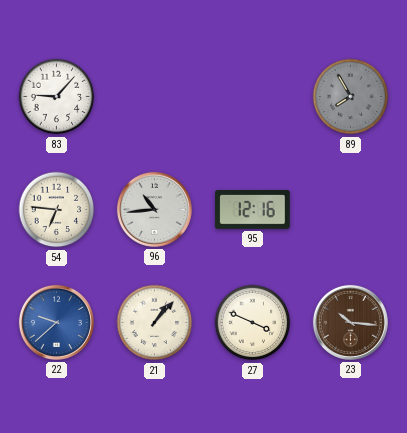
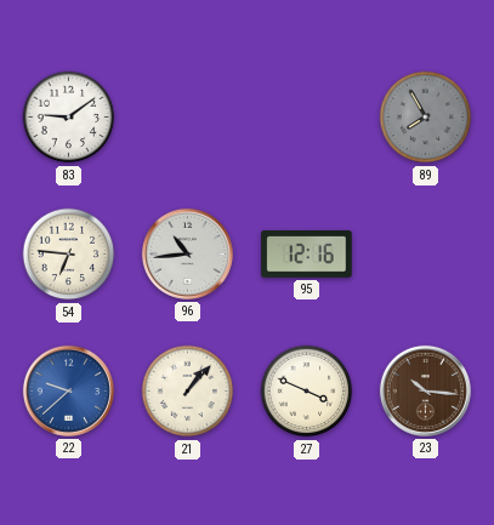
83: 9:07 -> 9:09 (69, 118)
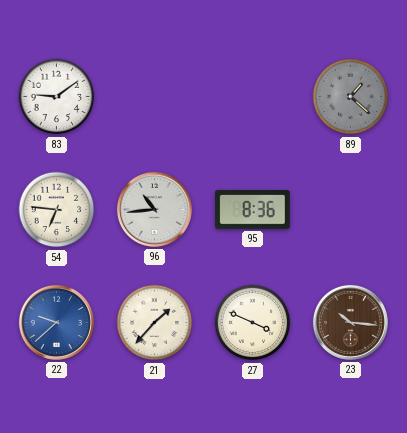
89: 7:55 -> 1:22 (351, 97)
95: 12:16 -> 8:36 (253, 210)
21: 1:07 -> 1:37 (155, 323)
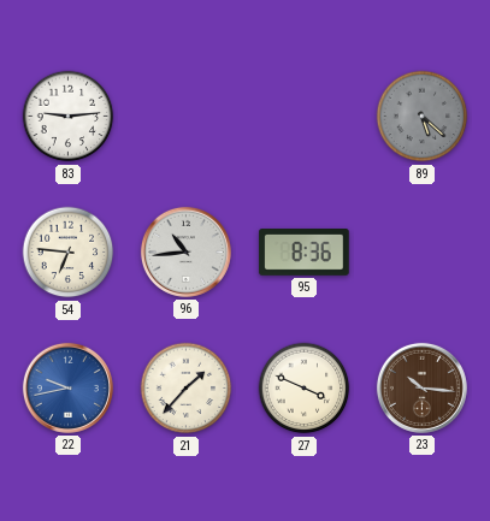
83: 9:09 -> 9:14 (69, 117)
89: 1:22 -> 5:22 (423, 117)
22: 9:38 -> 9:43 (67, 387)
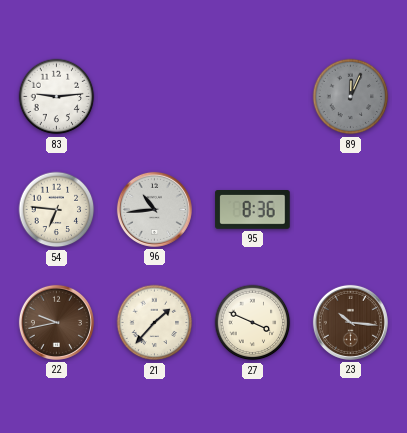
89: 5:22 -> 12:04 (351, 97)
22 dial: blue -> brown (56, 322)
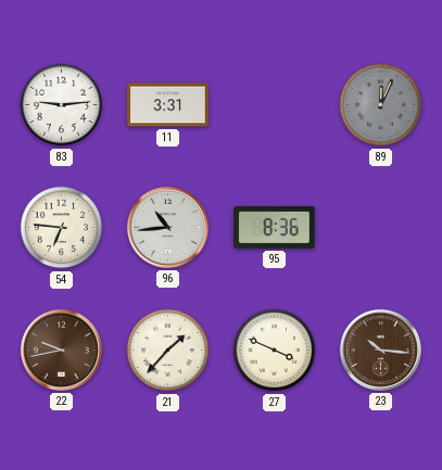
11: none -> 3:31 (168, 105)
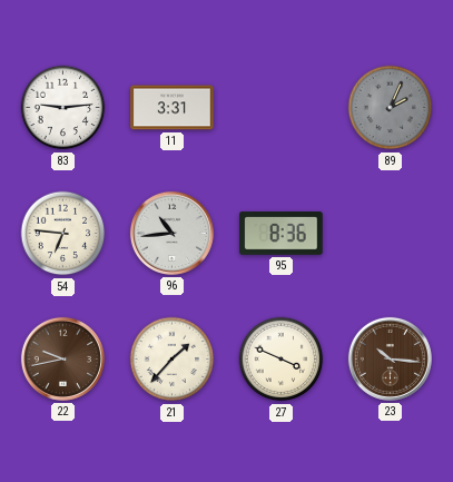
89: 12:04 -> 2:04 (391, 108)
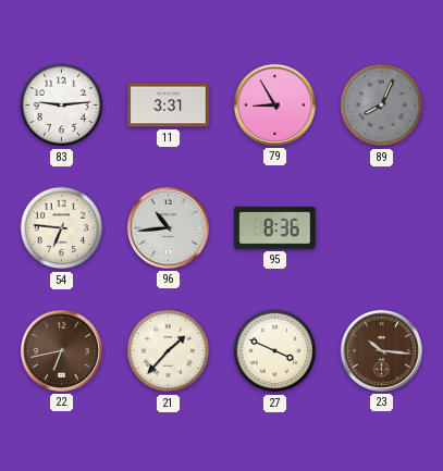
79: none -> 8:55 (274, 104)
89: 2:04 -> 8:04 (382, 106)
22: 9:43 -> 6:43 (61, 350)
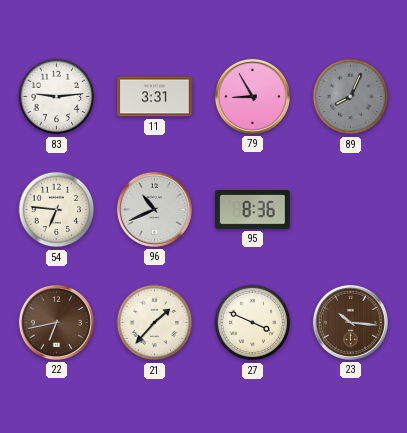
96: 10:44 -> 10:41 (154, 209)
